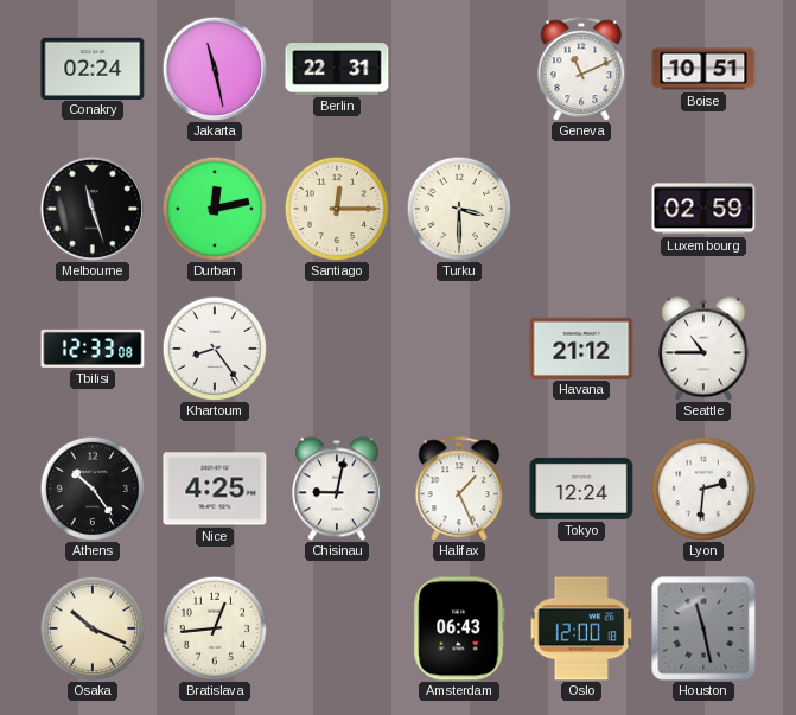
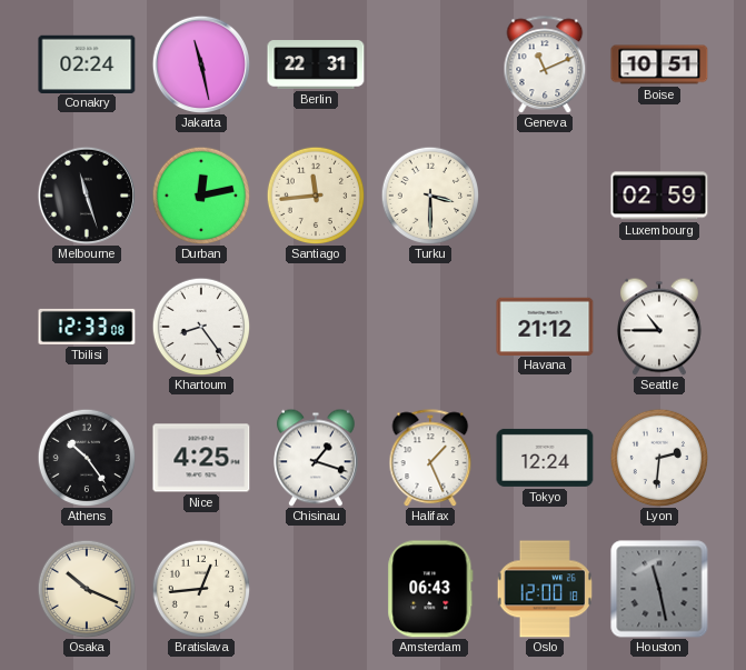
Santiago: 12:15 -> 11:44 (316, 196)
Chisinau: 9:02 -> 1:18 (317, 458)
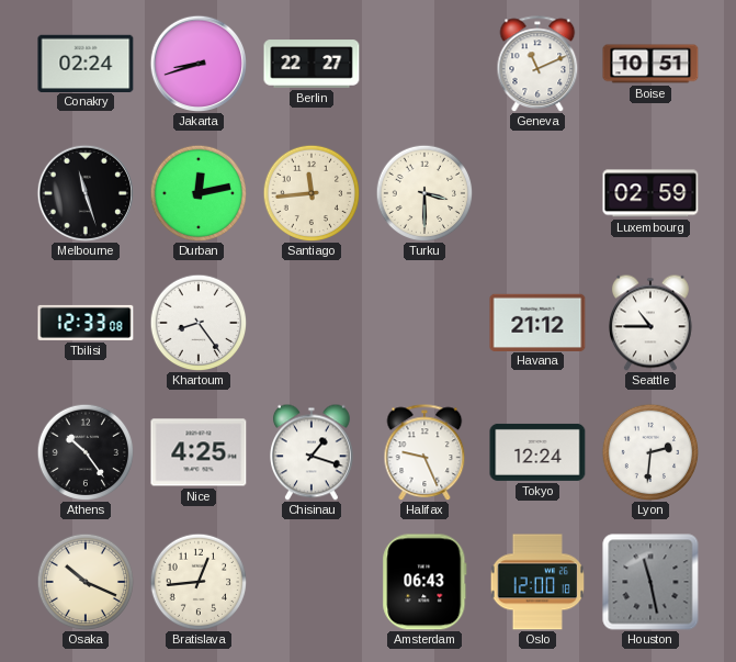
Jakarta: 11:28 -> 8:42 (197, 63)
Berlin: 22:31 -> 22:27 (312, 64)
Halifax: 1:26 -> 9:26 (424, 452)
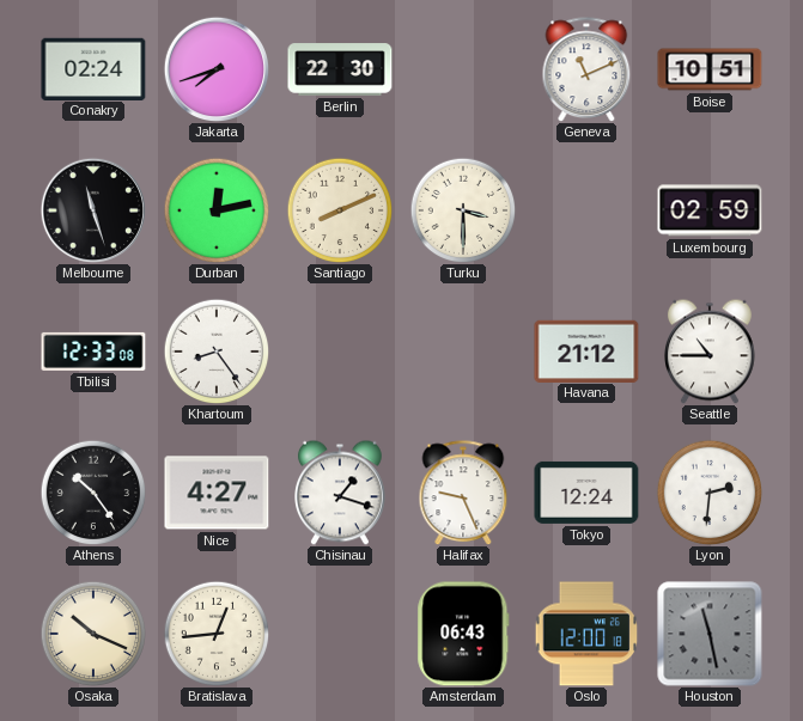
Jakarta: 8:42 -> 7:42 (215, 68)
Berlin: 22:27 -> 22:30 (340, 69)
Santiago: 11:44 -> 8:11 (340, 210)
Nice: 4:25 -> 4:27 (217, 493)
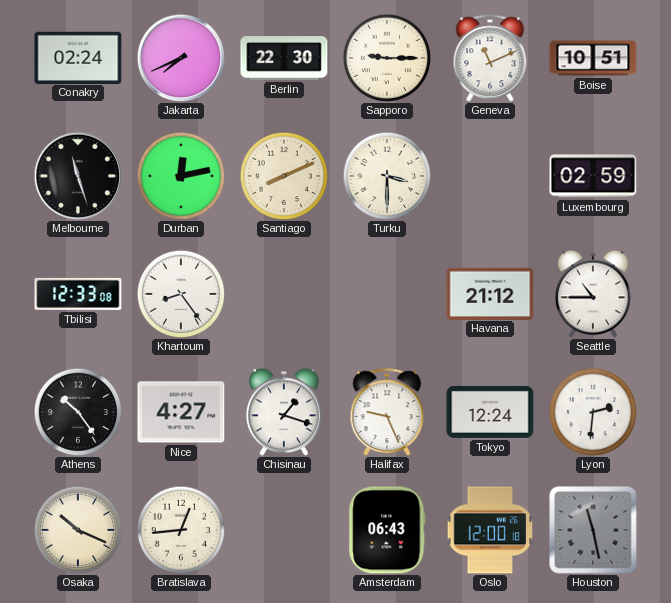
Jakarta: 7:42 -> 7:41 (180, 57)
Sapporo: none -> 9:15 (387, 58)
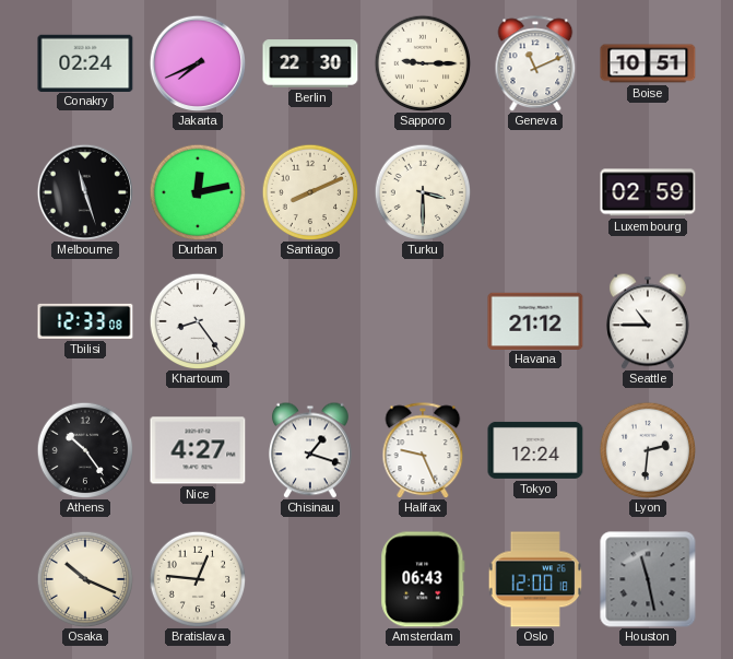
Bratislava: 12:44 -> 12:46 (198, 579)
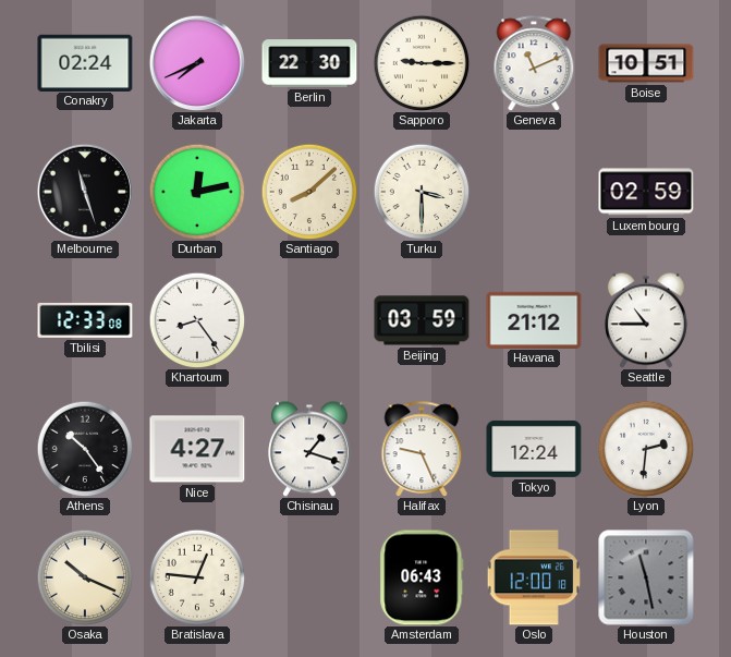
Santiago: 8:11 -> 8:08 (309, 192)
Beijing: none -> 03:59 (422, 320)
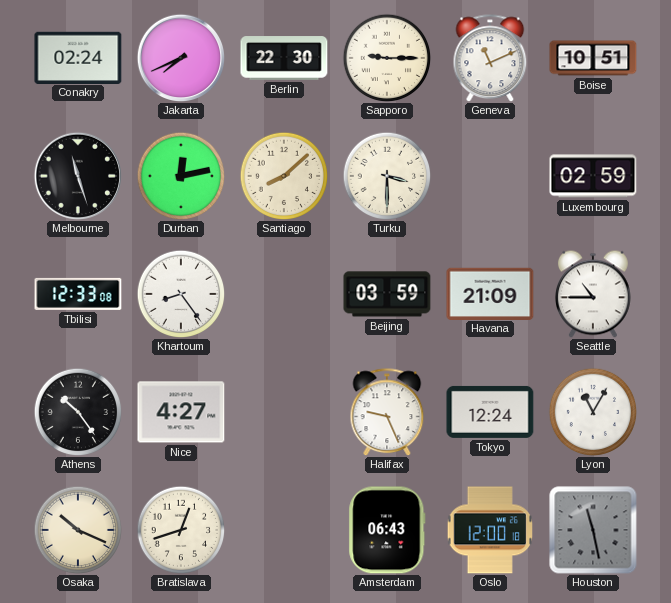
Havana: 21:12 -> 21:09 (490, 293)
Chisinau: 1:18 -> none (310, 449)
Lyon: 2:31 -> 11:05 (593, 412)
Bratislava: 12:46 -> 12:42 (181, 530)
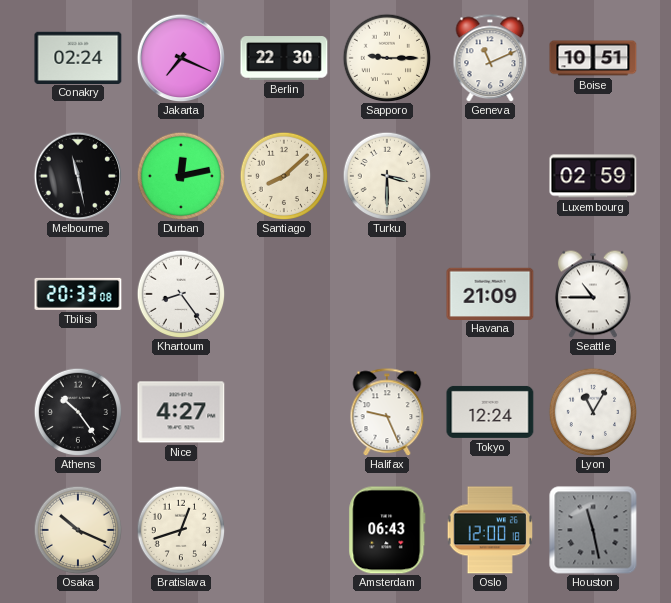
Jakarta: 7:41 -> 7:19 (180, 57)
Melbourne: 11:27 -> 11:28 (77, 175)
Tbilisi: 12:33 -> 20:33 (78, 294)
Beijing: 03:59 -> none (387, 294)
